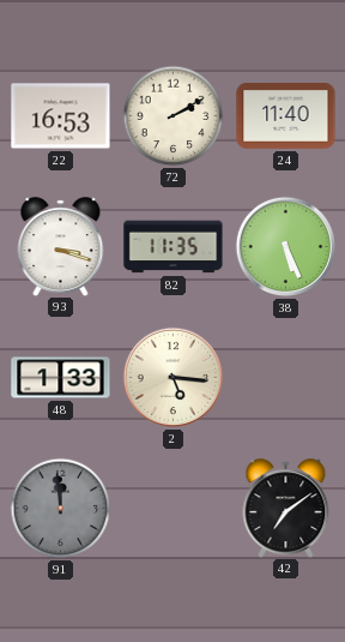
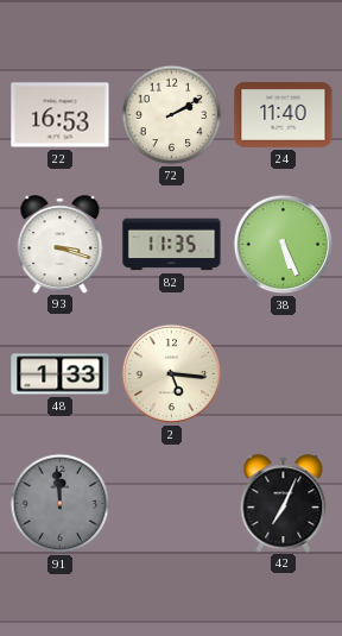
42: 7:09 -> 7:04 (284, 503)
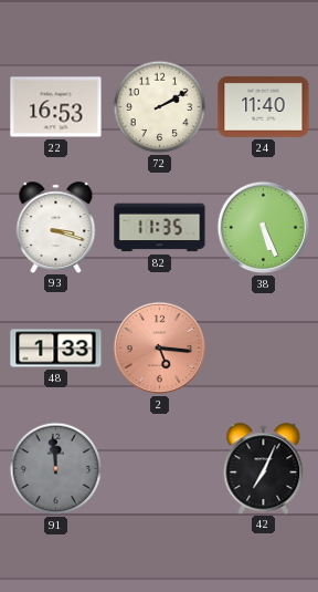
2 dial: cream -> salmon (160, 349)
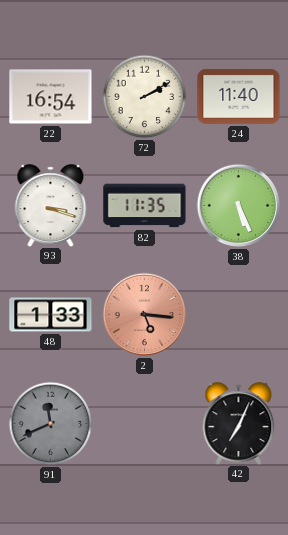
22: 16:53 -> 16:54 (51, 97)
91: 11:59 -> 11:41 (51, 424)
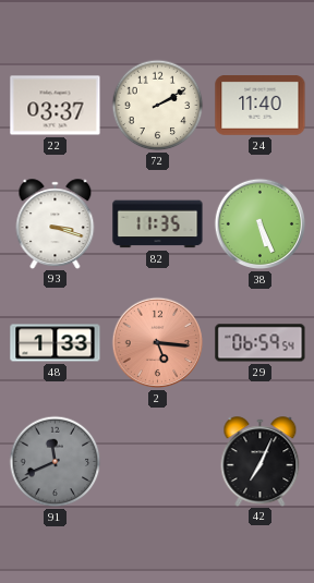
22: 16:54 -> 03:37 (56, 106)
29: none -> 06:59 (261, 343)
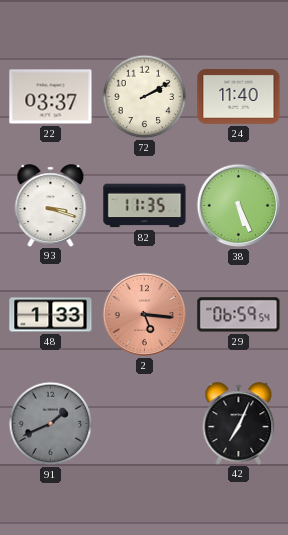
91: 11:41 -> 1:41 (51, 424)
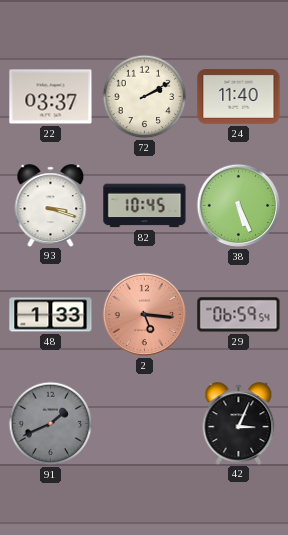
82: 11:35 -> 10:45 (145, 206)
42: 7:04 -> 3:04 (239, 423)
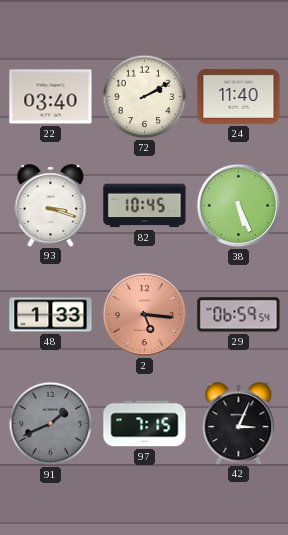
22: 03:37 -> 03:40 (51, 97)
97: none -> 7:15 (145, 424)
